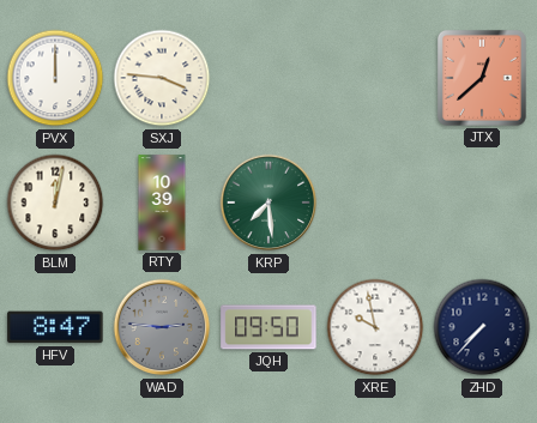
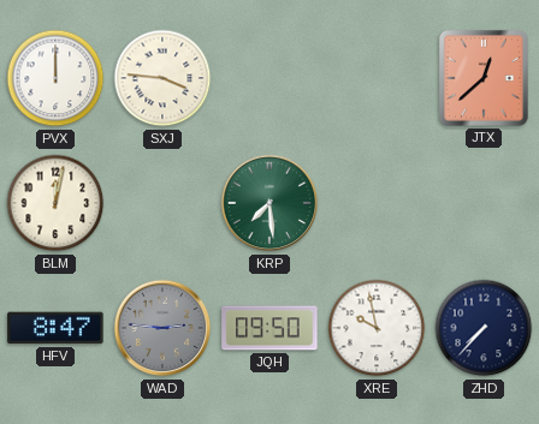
RTY: 10:39 -> none (162, 203)
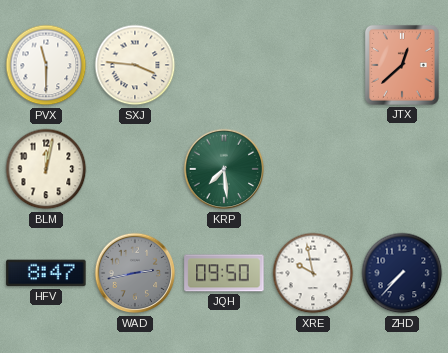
PVX: 12:00 -> 11:30 (46, 65)
WAD: 2:46 -> 2:43 (135, 273)
